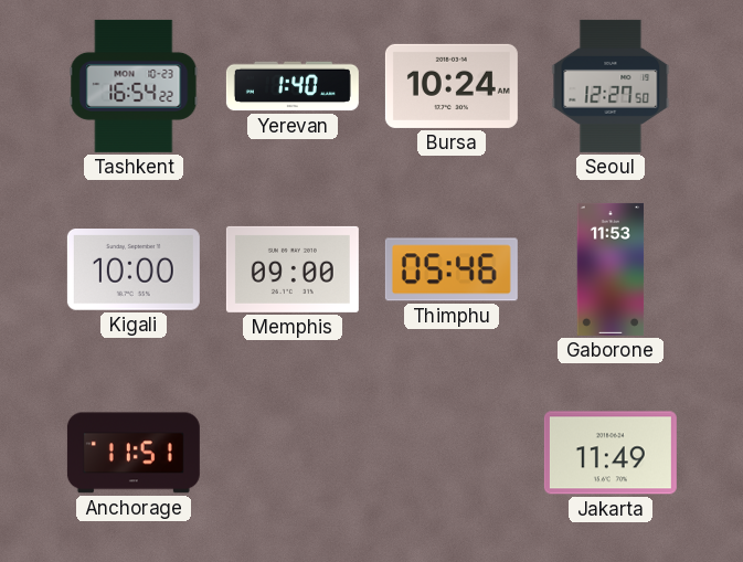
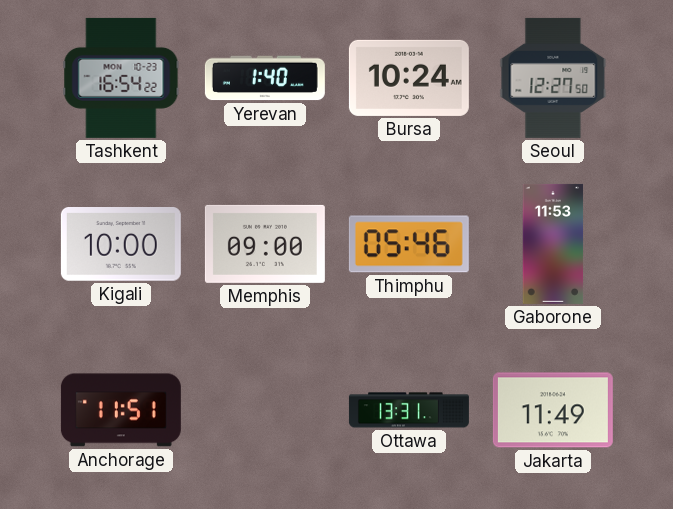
Ottawa: none -> 13:31 (409, 410)
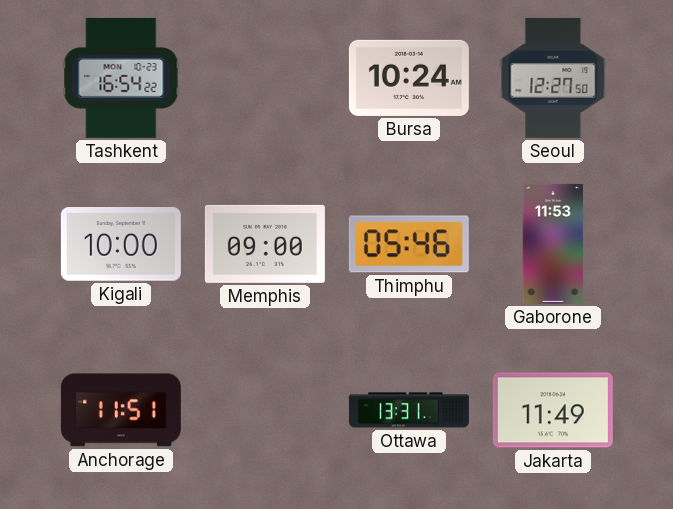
Yerevan: 1:40 -> none (265, 78)
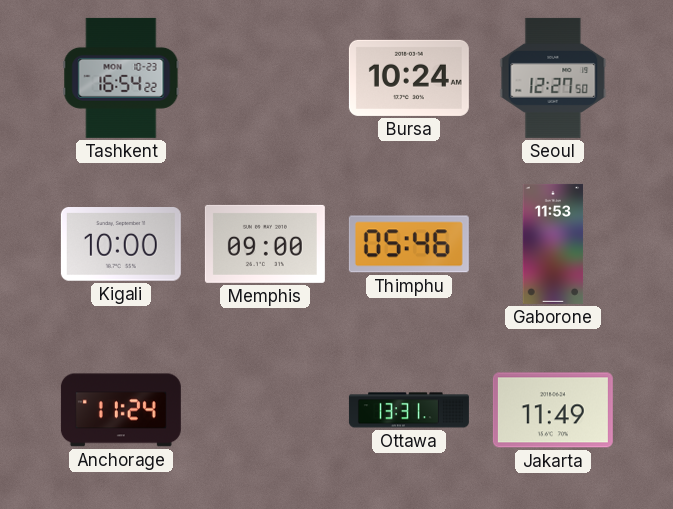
Anchorage: 11:51 -> 11:24 (121, 410)
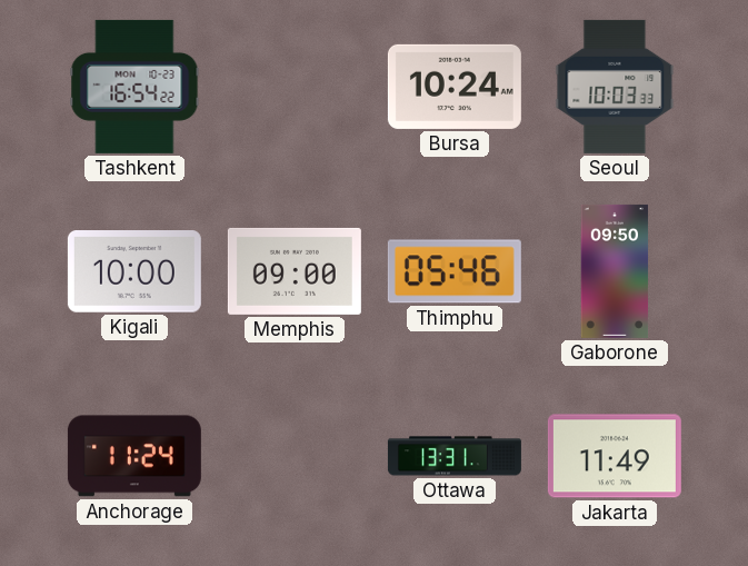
Seoul: 12:27 -> 10:03 (615, 87)
Gaborone: 11:53 -> 09:50 (615, 271)
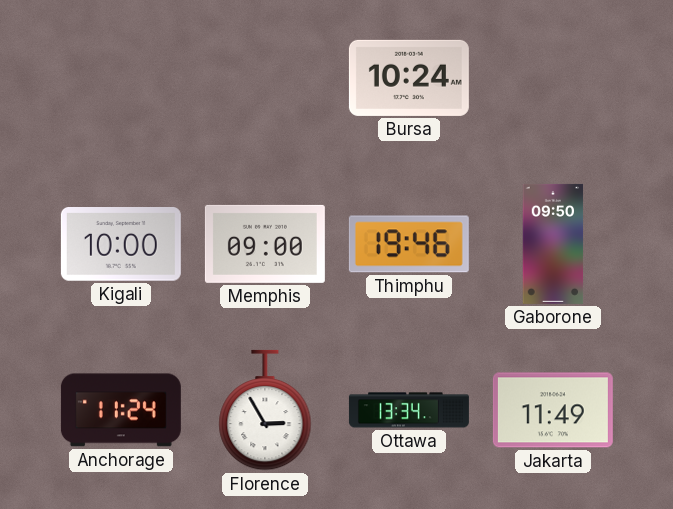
Tashkent: 16:54 -> none (134, 87)
Seoul: 10:03 -> none (615, 87)
Thimphu: 05:46 -> 19:46 (409, 244)
Florence: none -> 2:55 (265, 410)
Ottawa: 13:31 -> 13:34 (409, 410)
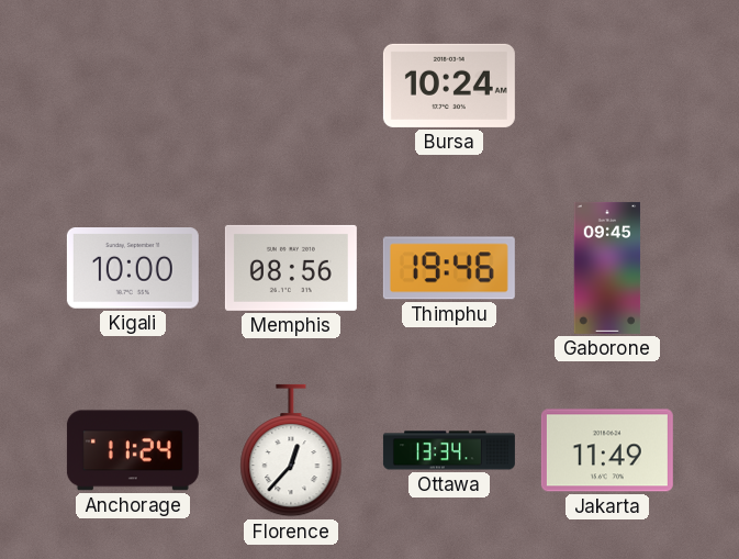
Memphis: 09:00 -> 08:56 (291, 268)
Gaborone: 09:50 -> 09:45 (607, 268)
Florence: 2:55 -> 12:37 (291, 450)
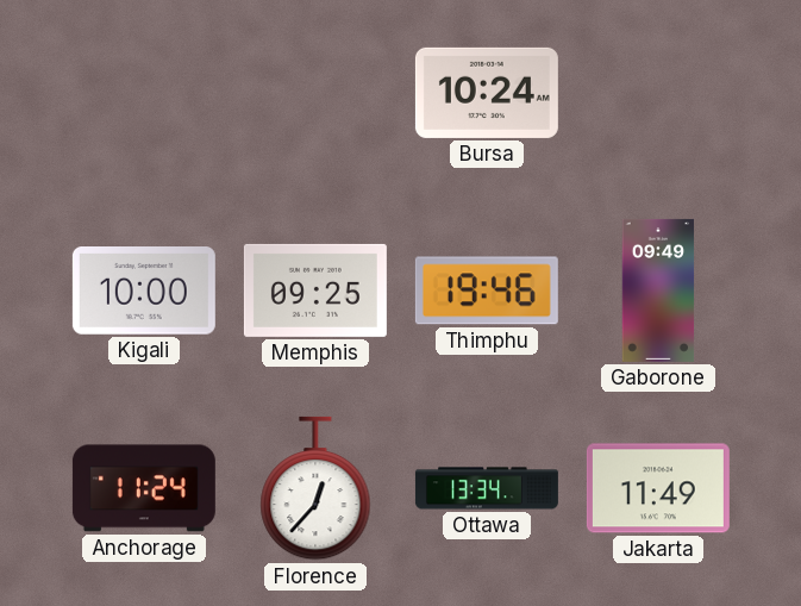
Memphis: 08:56 -> 09:25 (315, 290)
Gaborone: 09:45 -> 09:49 (658, 290)
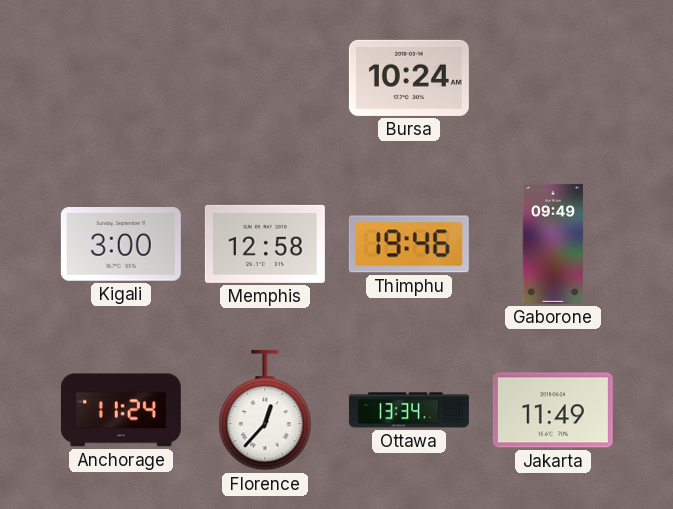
Kigali: 10:00 -> 3:00 (121, 245)
Memphis: 09:25 -> 12:58 (265, 244)
